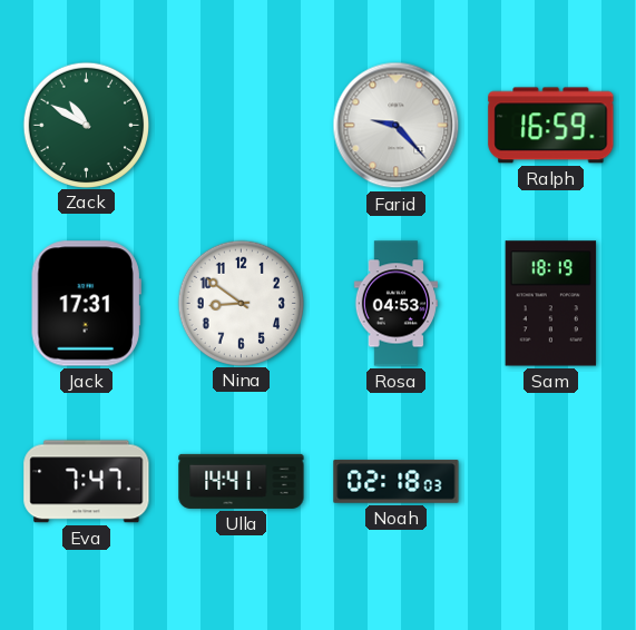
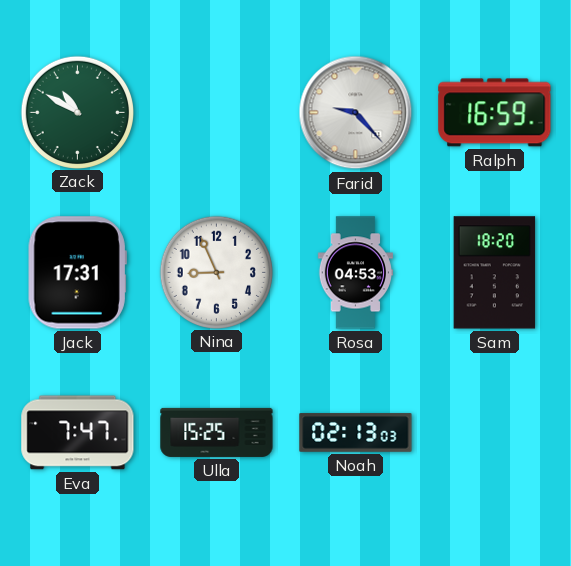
Nina: 8:51 -> 8:56 (216, 272)
Sam: 18:19 -> 18:20 (495, 273)
Ulla: 14:41 -> 15:25 (217, 432)
Noah: 02:18 -> 02:13 (356, 433)
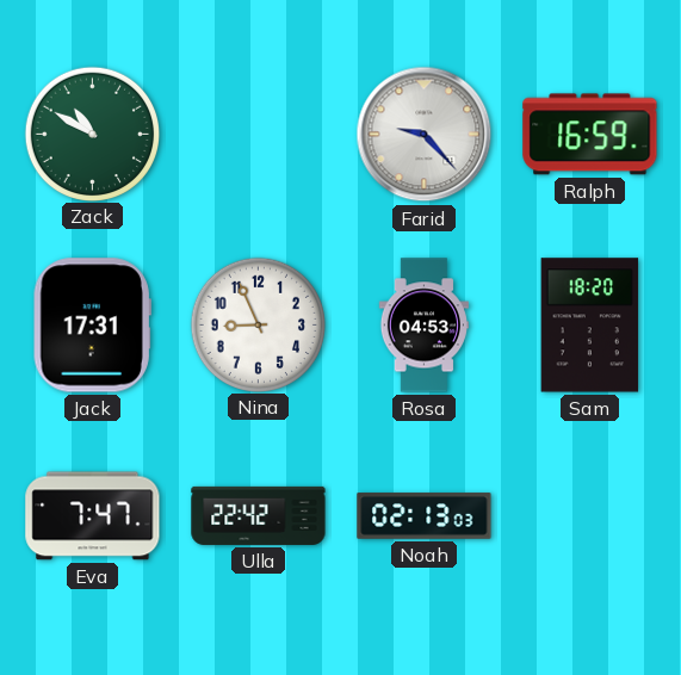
Ulla: 15:25 -> 22:42 (259, 515)
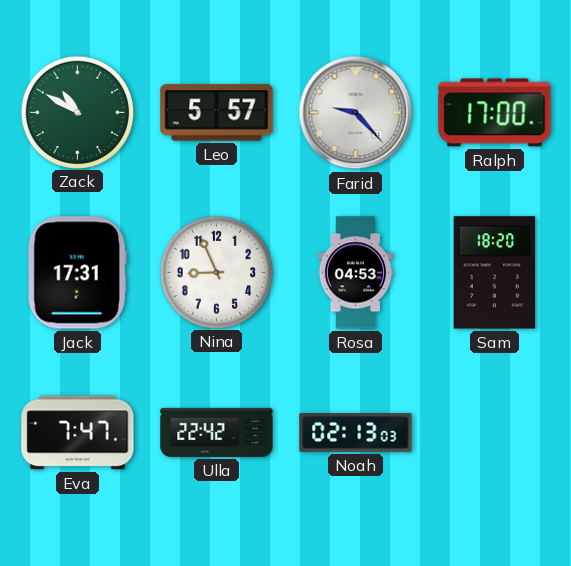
Leo: none -> 5:57 (217, 113)
Ralph: 16:59 -> 17:00 (495, 113)
